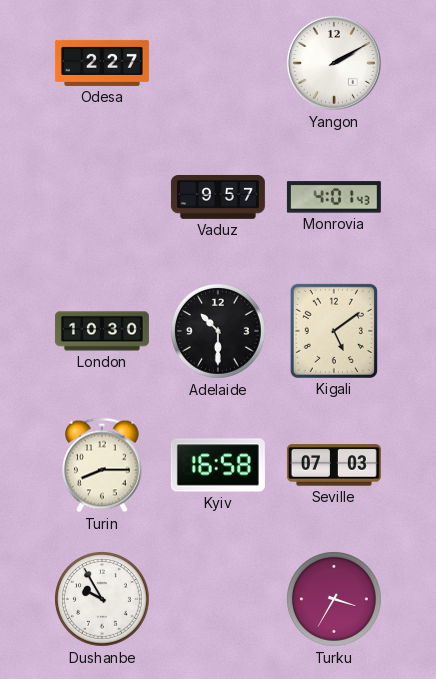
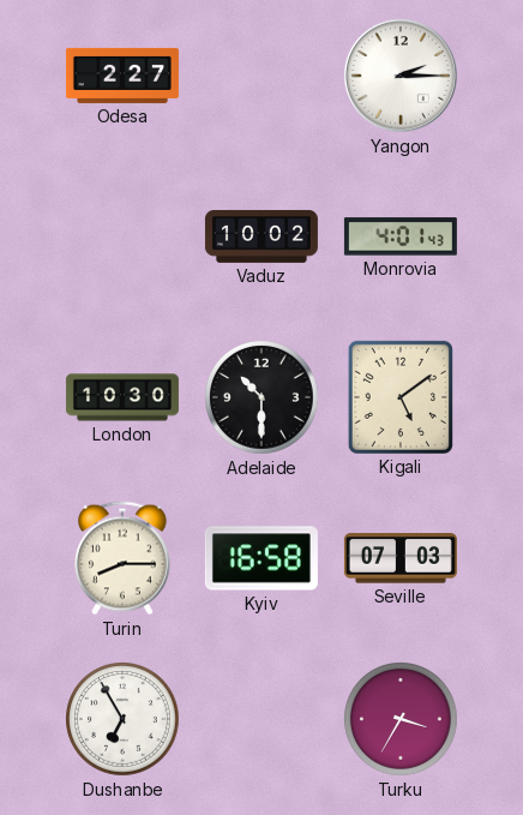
Yangon: 2:10 -> 2:15 (401, 76)
Vaduz: 9:57 -> 10:02 (261, 236)
Dushanbe: 9:55 -> 6:55 (124, 720)
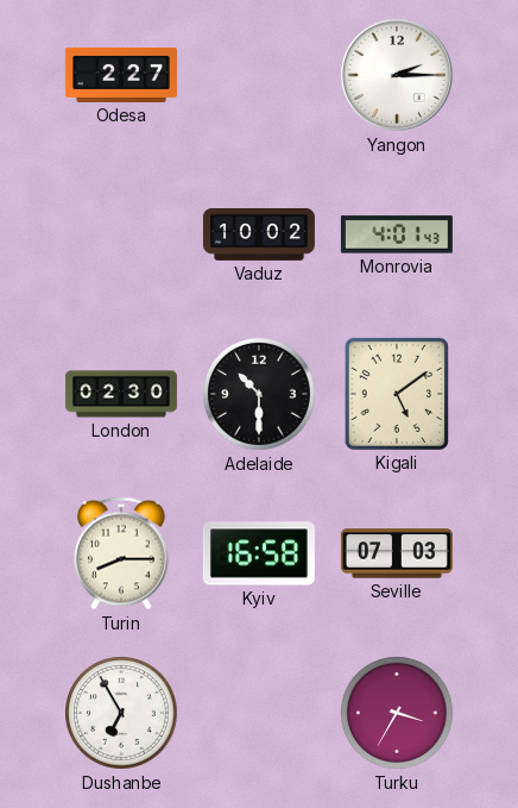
London: 10:30 -> 02:30 (121, 394)
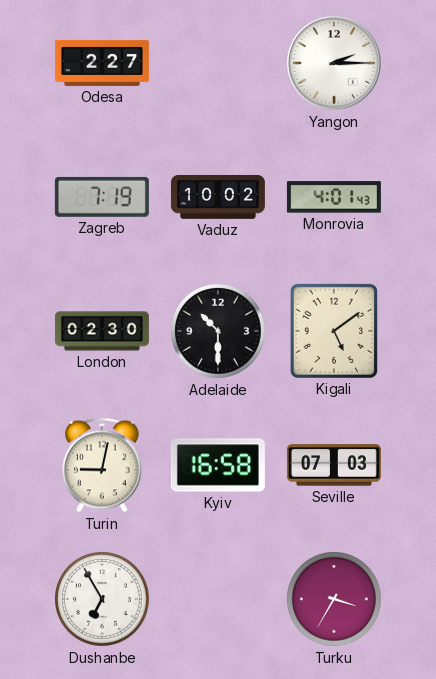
Zagreb: none -> 7:19 (102, 197)
Turin: 8:15 -> 9:02 (103, 465)
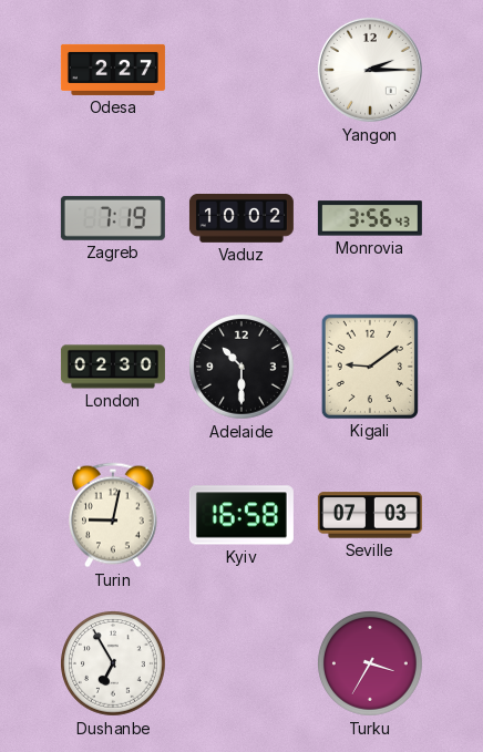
Monrovia: 4:01 -> 3:56 (370, 218)
Kigali: 5:09 -> 9:09 (370, 367)
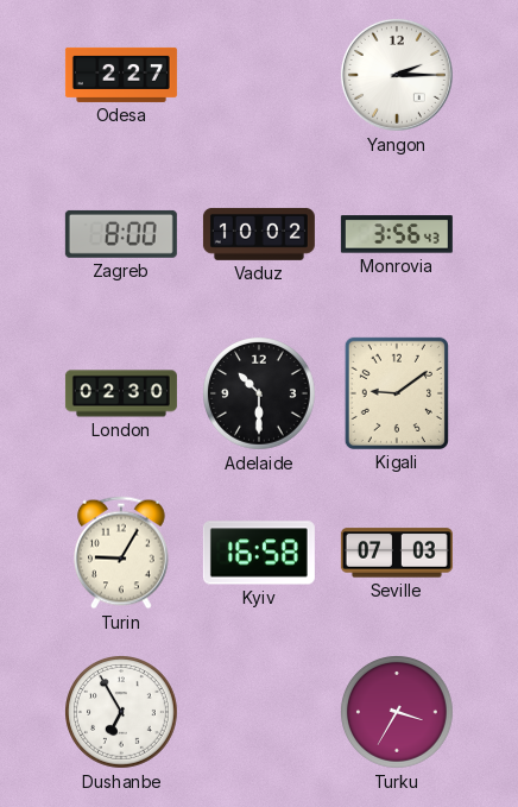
Zagreb: 7:19 -> 8:00 (121, 234)
Turin: 9:02 -> 9:05 (122, 553)
